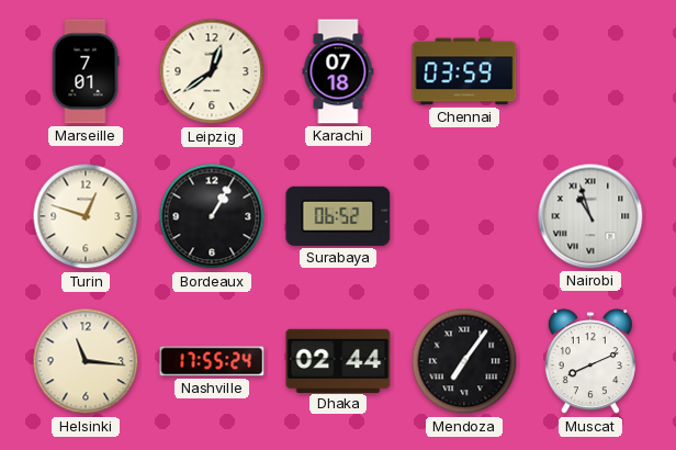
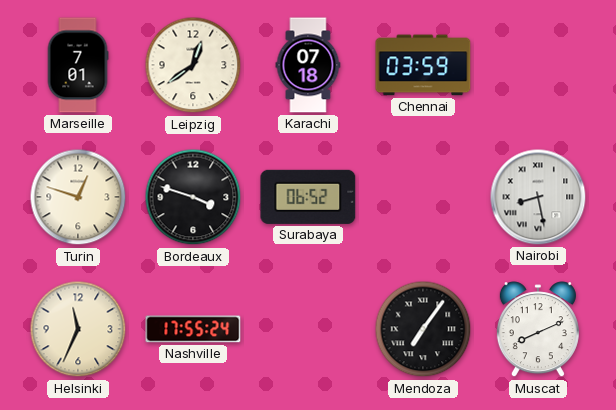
Bordeaux: 1:05 -> 3:48 (193, 197)
Nairobi: 10:57 -> 8:28 (538, 197)
Helsinki: 11:16 -> 11:34 (78, 329)
Dhaka: 02:44 -> none (338, 360)
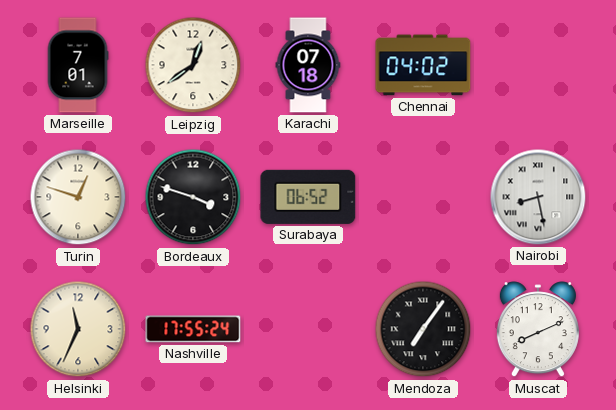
Chennai: 03:59 -> 04:02 (423, 65)
